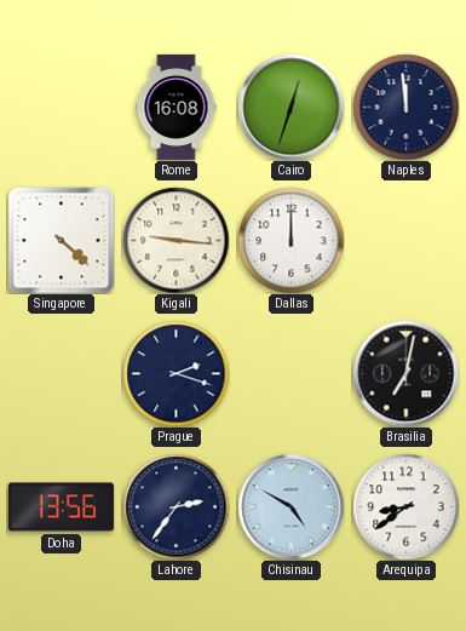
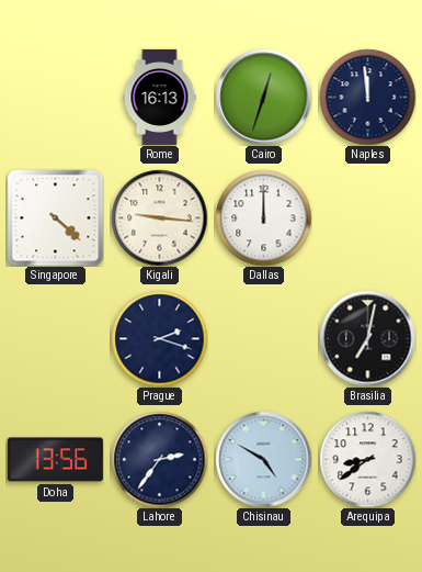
Rome: 16:08 -> 16:13 (160, 97)
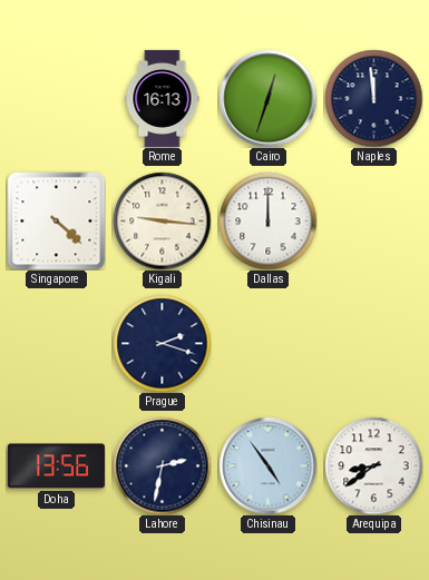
Brasilia: 7:02 -> none (367, 338)
Lahore: 2:36 -> 2:32 (162, 465)
Chisinau: 4:50 -> 4:54 (267, 465)
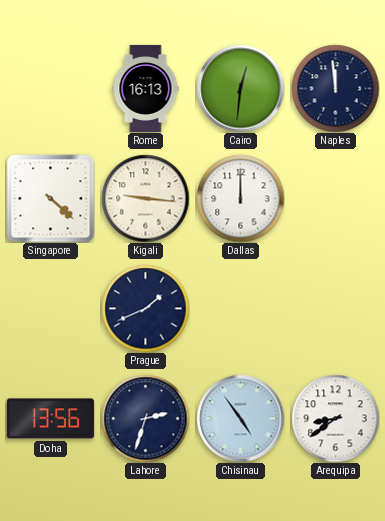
Cairo: 12:33 -> 12:31 (240, 88)
Prague: 2:18 -> 1:41 (145, 308)
Lahore: 2:32 -> 2:33 (145, 418)
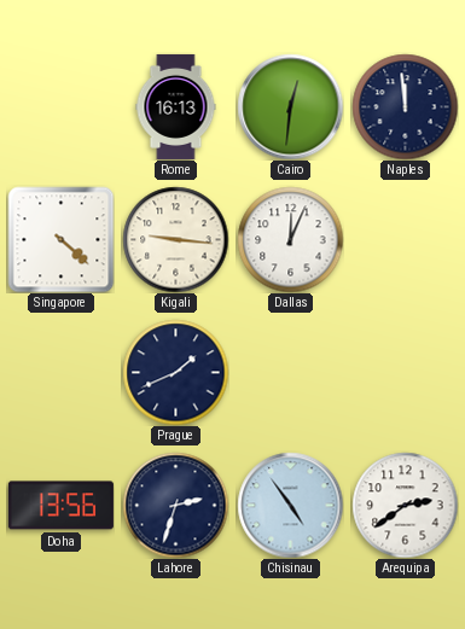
Dallas: 12:00 -> 12:04 (290, 239)
Arequipa: 8:39 -> 2:39 (405, 505)
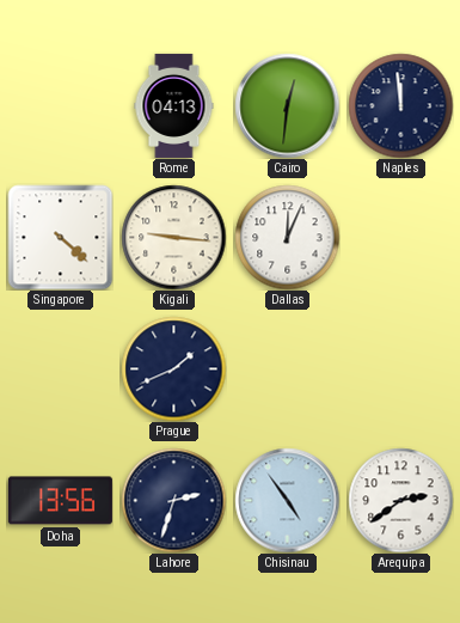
Rome: 16:13 -> 04:13 (174, 105)
